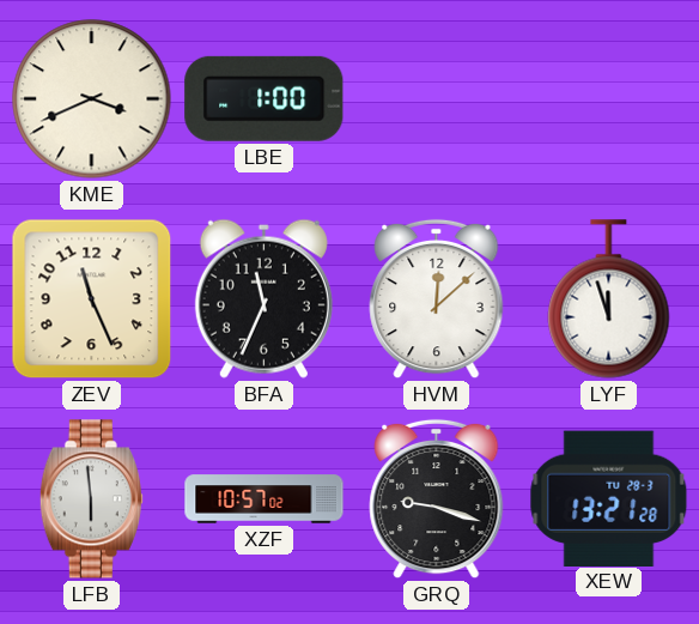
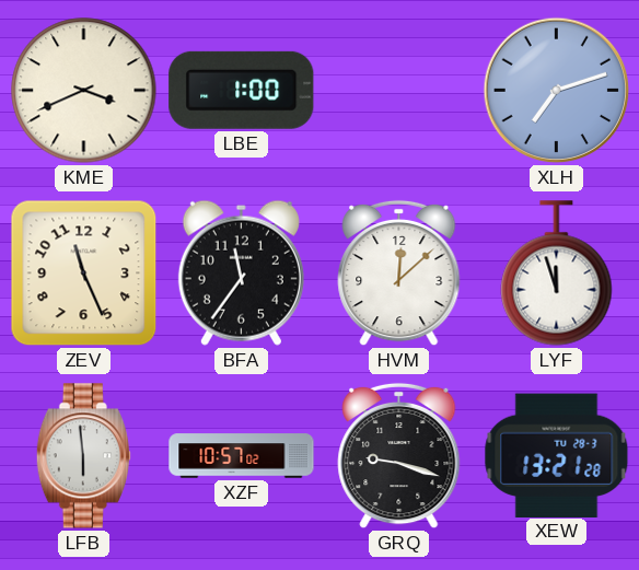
XLH: none -> 7:12 (557, 91)
BFA: 11:34 -> 11:36 (241, 272)
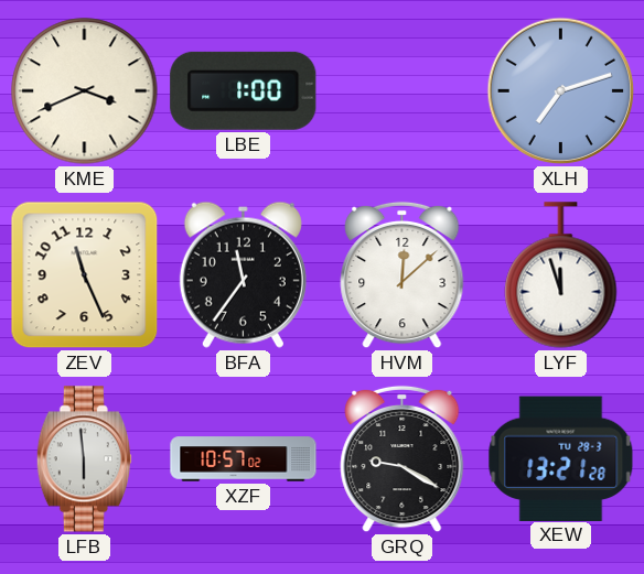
GRQ: 9:18 -> 9:20 (402, 459)
